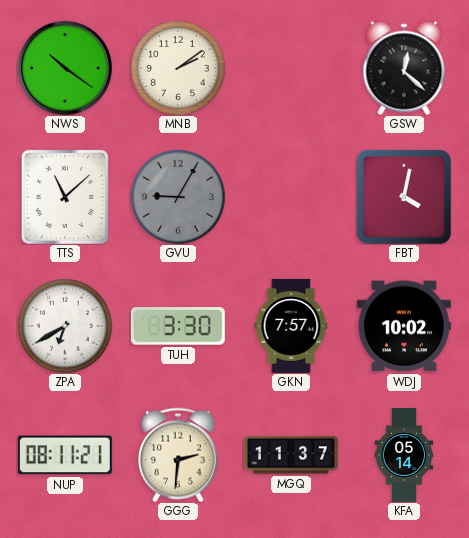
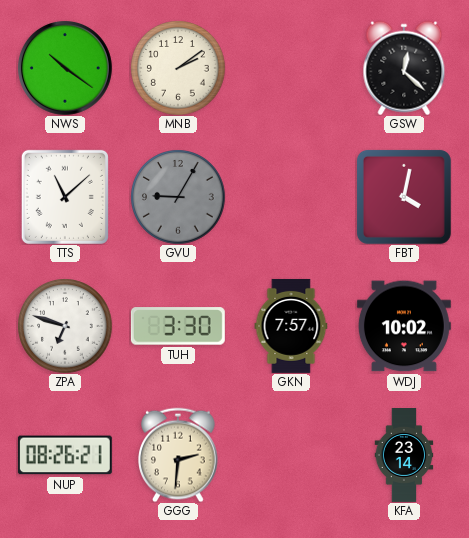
ZPA: 6:40 -> 6:48 (65, 326)
NUP: 08:11 -> 08:26 (65, 455)
MGQ: 11:37 -> none (291, 455)
KFA: 05:14 -> 23:14 (404, 456)
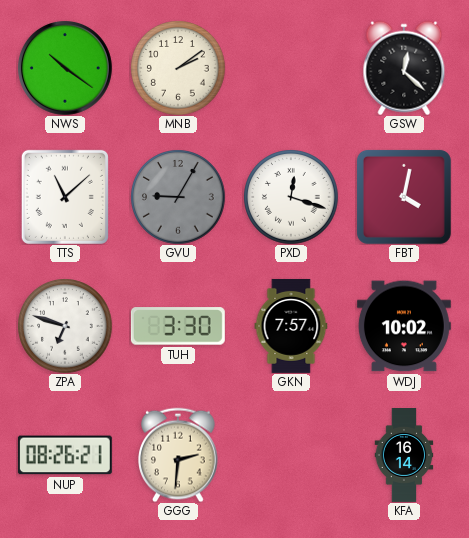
PXD: none -> 12:18 (291, 197)
KFA: 23:14 -> 16:14 (404, 456)
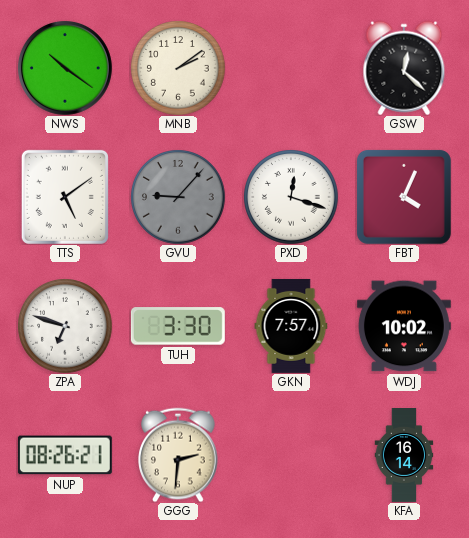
TTS: 11:08 -> 5:09 (65, 197)
GVU: 9:05 -> 9:07 (178, 197)
FBT: 4:02 -> 4:04 (404, 197)
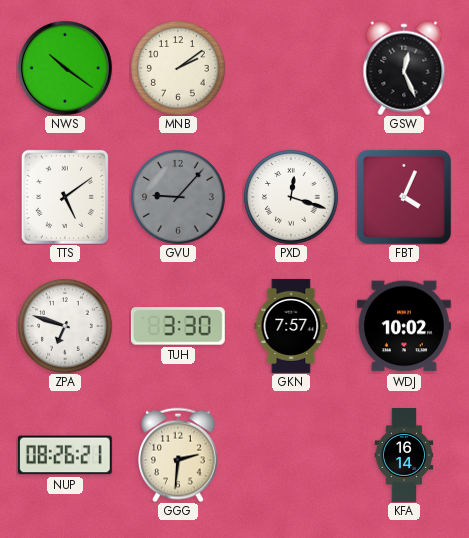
GSW: 12:22 -> 12:26 (404, 68)
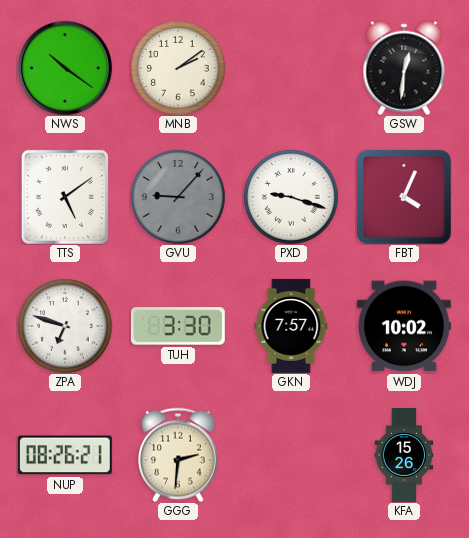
GSW: 12:26 -> 12:31 (404, 68)
PXD: 12:18 -> 9:18 (291, 197)
KFA: 16:14 -> 15:26 (404, 456)
